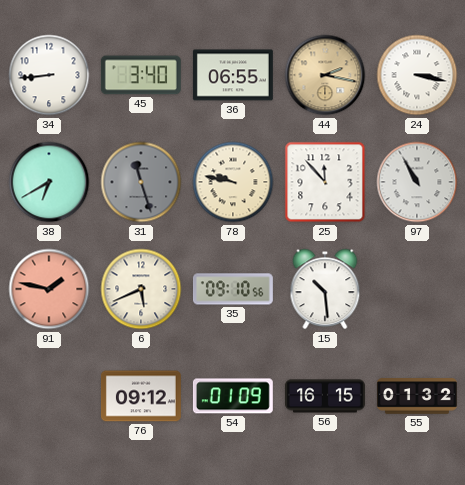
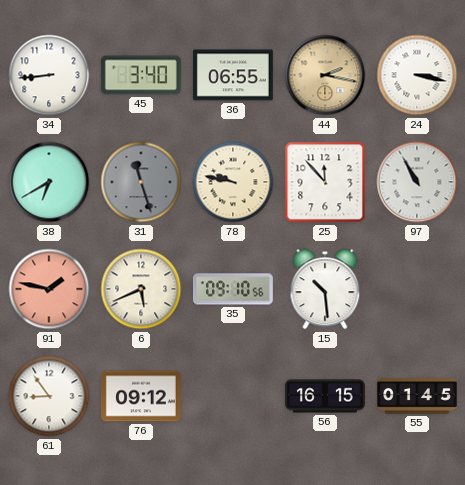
61: none -> 8:54 (49, 396)
54: 01:09 -> none (233, 396)
55: 01:32 -> 01:45 (417, 396)
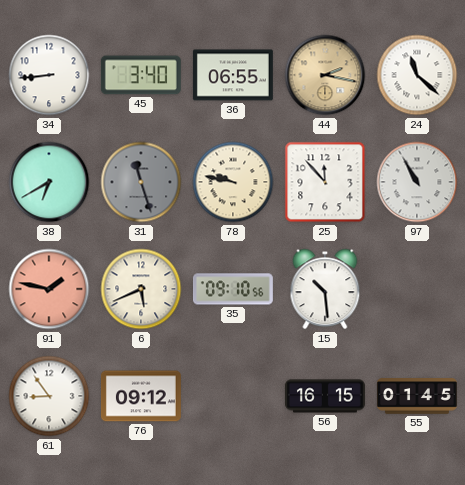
24: 3:17 -> 11:22 (417, 75)
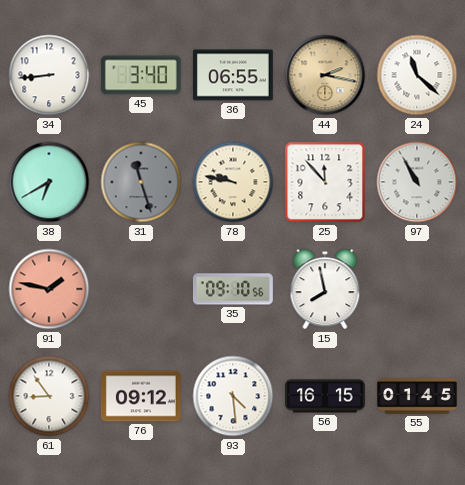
6: 5:41 -> none (141, 289)
15: 10:29 -> 7:58 (325, 289)
93: none -> 4:29 (233, 396)
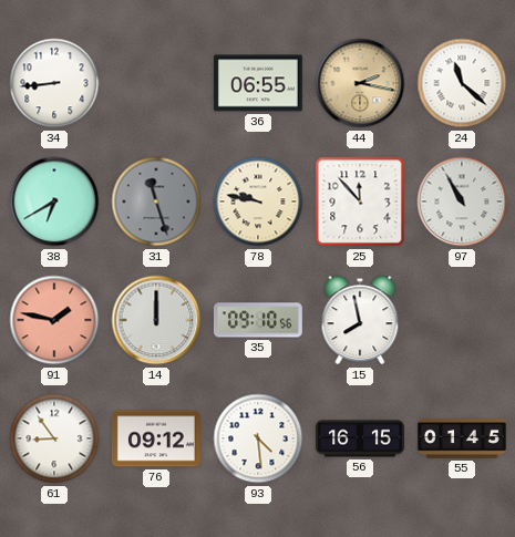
45: 3:40 -> none (141, 75)
14: none -> 12:00 (156, 320)
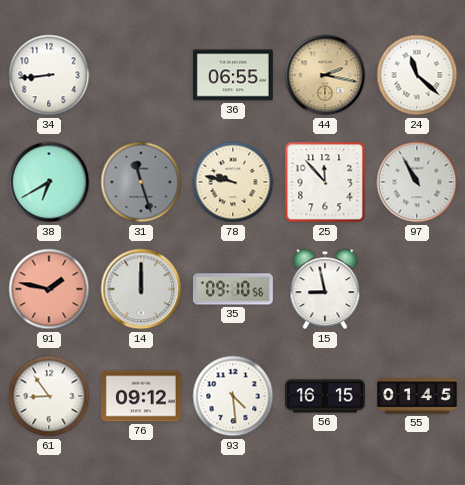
15: 7:58 -> 8:58 (325, 289)
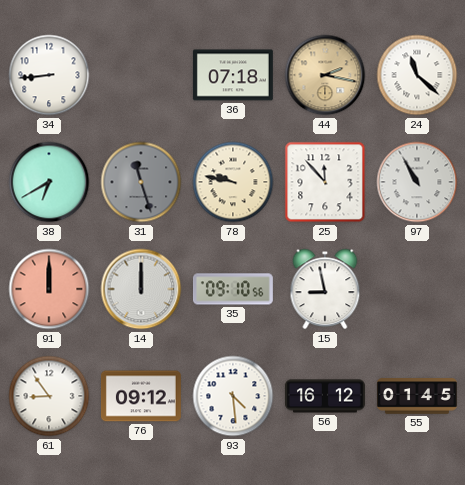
36: 06:55 -> 07:18 (233, 75)
91: 1:47 -> 12:00 (49, 289)
56: 16:15 -> 16:12 (325, 396)
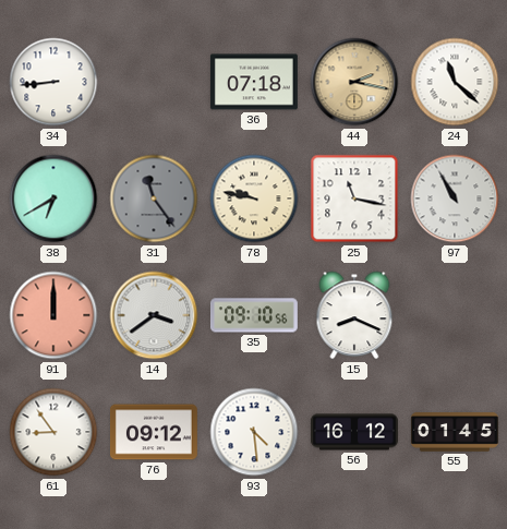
31: 11:27 -> 11:24 (154, 199)
25: 11:53 -> 11:17 (354, 199)
14: 12:00 -> 3:39 (154, 315)
15: 8:58 -> 8:19 (354, 315)
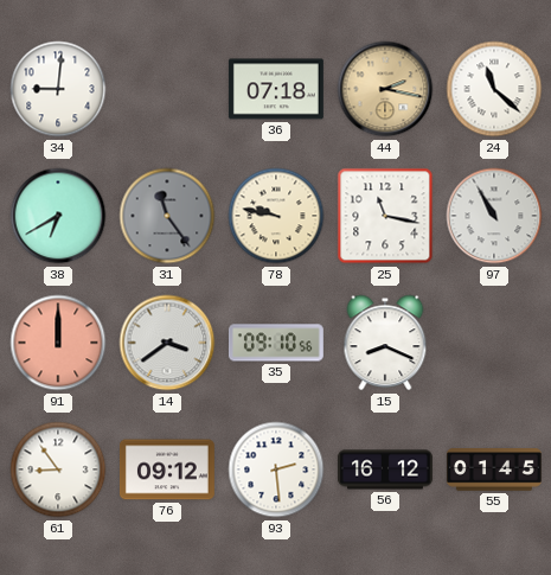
34: 8:44 -> 9:01 (58, 89)
93: 4:29 -> 2:29 (276, 469)
